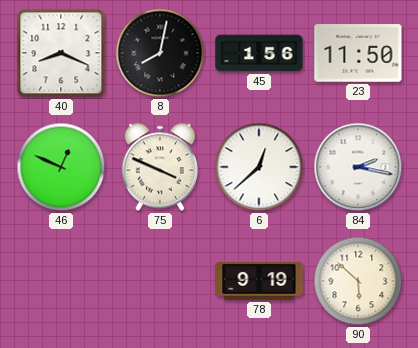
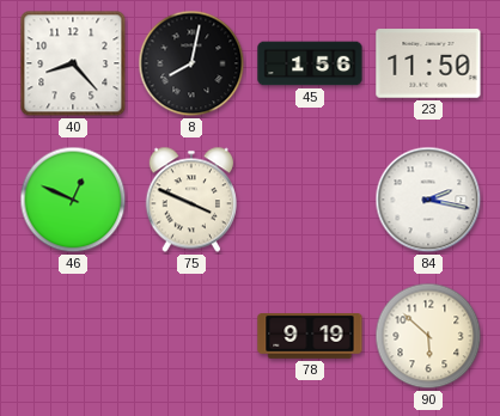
40: 8:19 -> 8:23 (73, 63)
6: 12:38 -> none (259, 167)
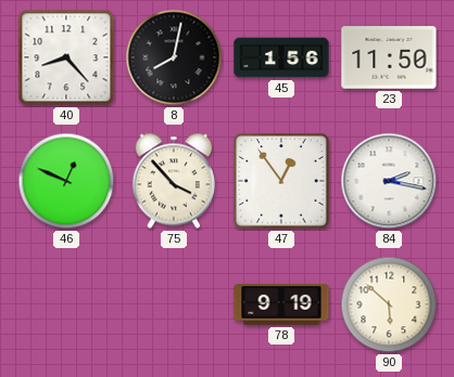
75: 3:49 -> 3:53 (173, 181)
47: none -> 12:54 (281, 181)
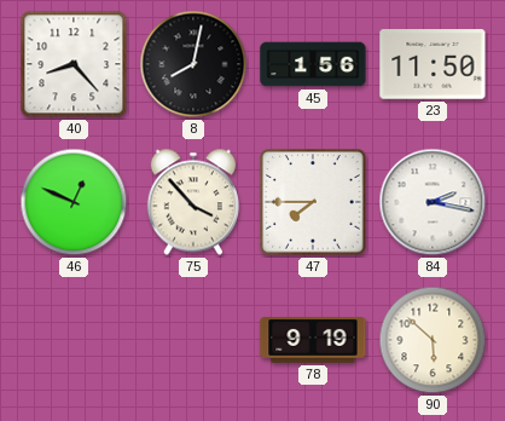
47: 12:54 -> 7:45 (313, 202)
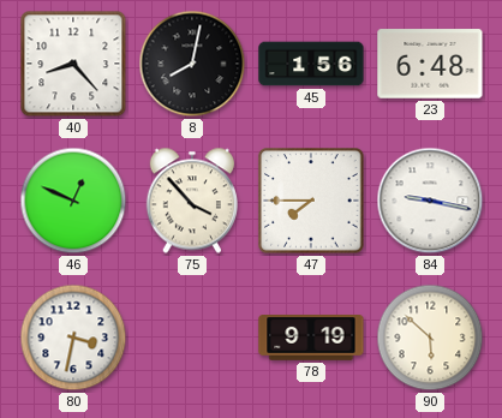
23: 11:50 -> 6:48 (430, 64)
84: 2:17 -> 9:17 (430, 201)
80: none -> 3:32 (73, 338)
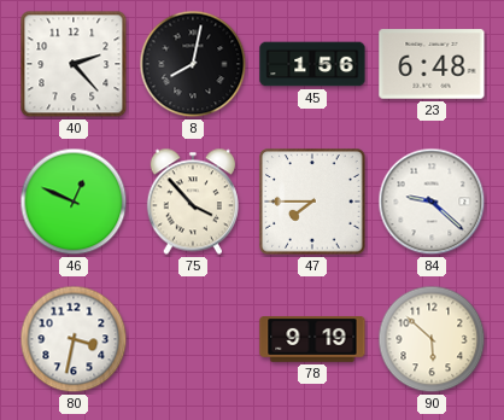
40: 8:23 -> 2:23 (74, 64)
84: 9:17 -> 9:22 (432, 202)
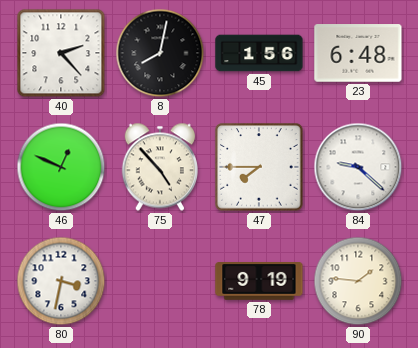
75: 3:53 -> 4:53 (159, 167)
90: 5:52 -> 1:46 (358, 281)
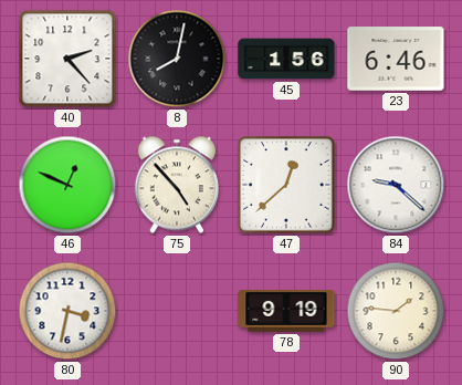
23: 6:48 -> 6:46 (396, 59)
47: 7:45 -> 12:38 (286, 185)
